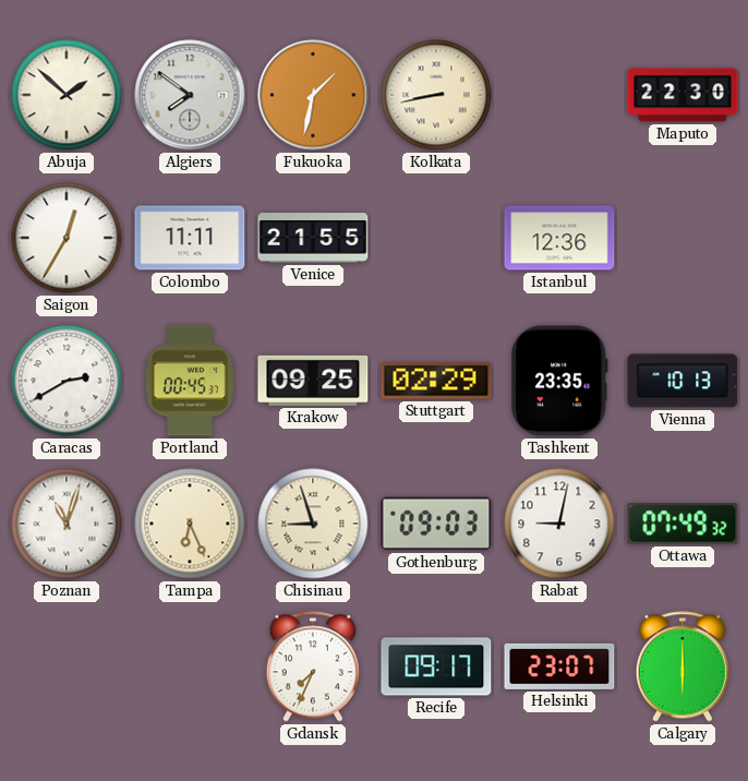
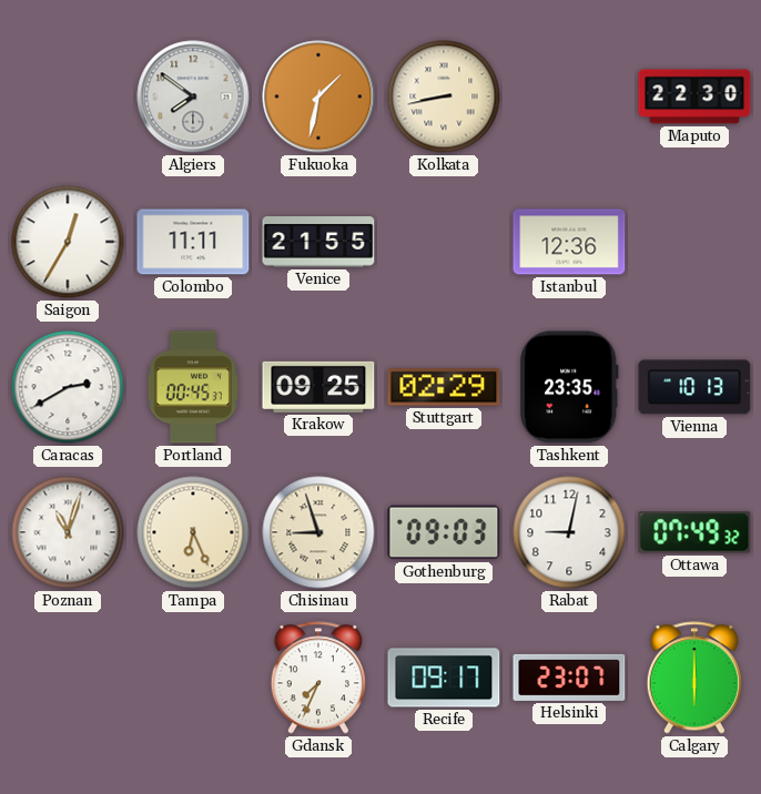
Abuja: 1:52 -> none (67, 95)
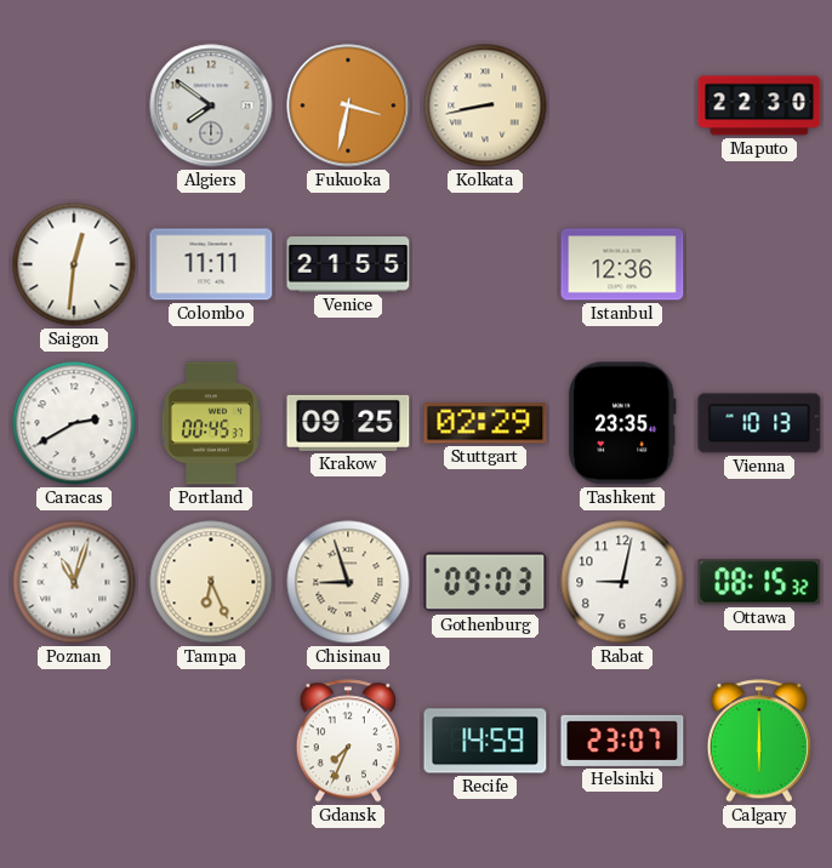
Fukuoka: 1:32 -> 3:32 (348, 105)
Saigon: 12:35 -> 12:31 (74, 264)
Ottawa: 07:49 -> 08:15 (759, 582)
Recife: 09:17 -> 14:59 (485, 741)
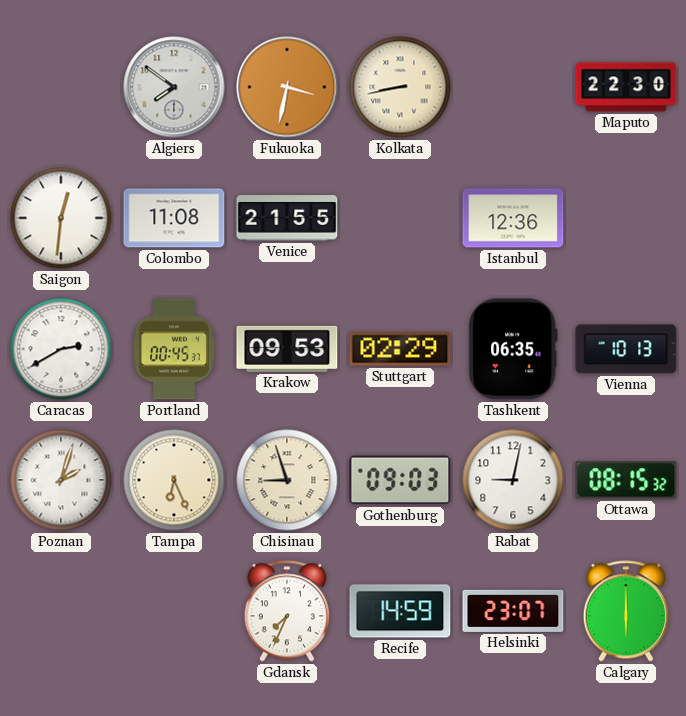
Colombo: 11:11 -> 11:08 (174, 218)
Krakow: 09:25 -> 09:53 (287, 349)
Tashkent: 23:35 -> 06:35 (514, 349)
Poznan: 11:03 -> 2:03 (61, 480)
